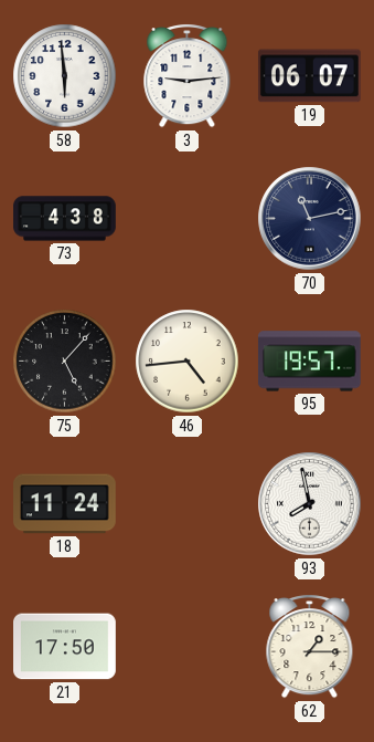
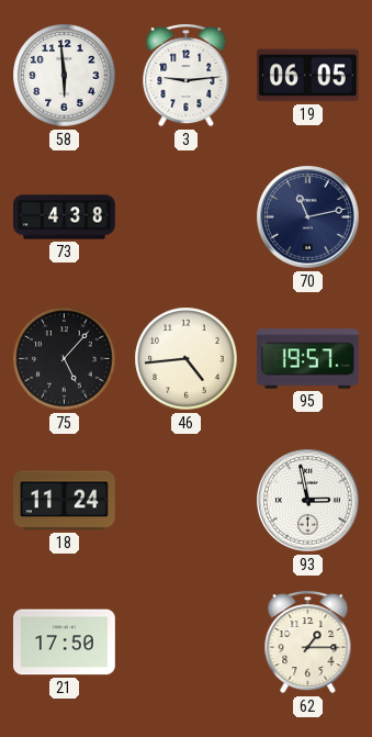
19: 06:07 -> 06:05 (307, 76)
93: 7:58 -> 2:58 (308, 501)
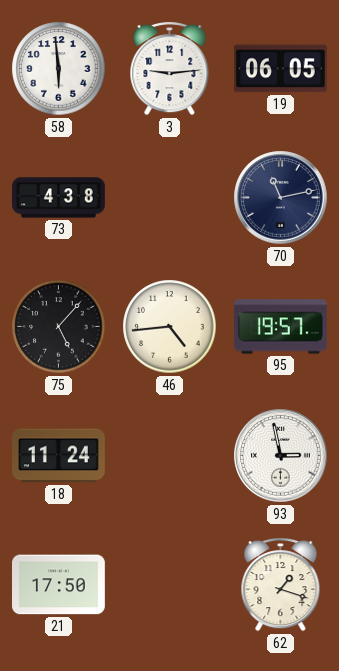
62: 1:15 -> 1:18 (281, 585)
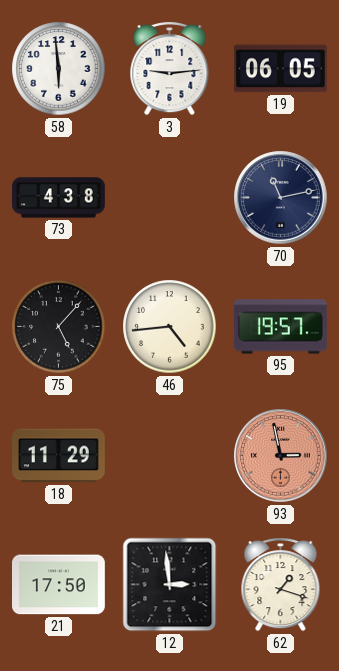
18: 11:24 -> 11:29 (59, 456)
93 dial: white -> salmon (281, 456)
12: none -> 2:59 (170, 585)
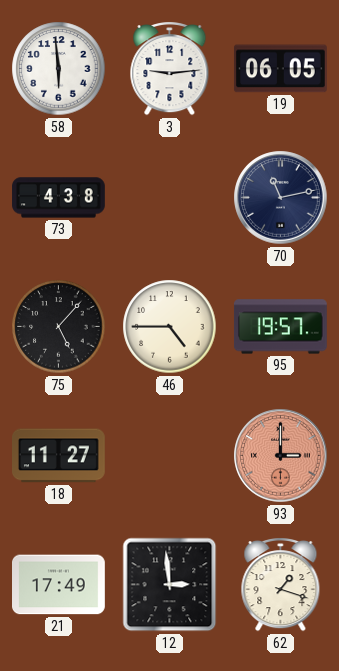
46: 4:44 -> 4:45 (170, 327)
18: 11:29 -> 11:27 (59, 456)
93: 2:58 -> 3:00 (281, 456)
21: 17:50 -> 17:49 (59, 585)
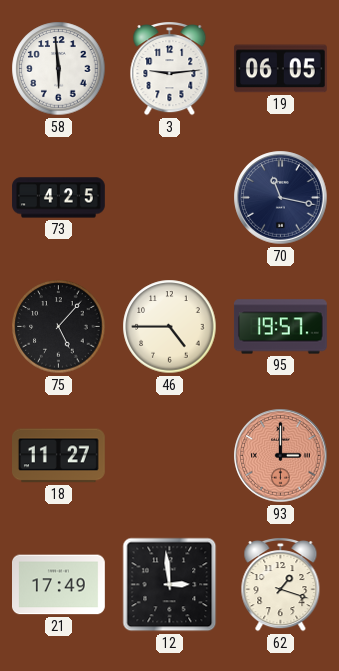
73: 4:38 -> 4:25 (59, 198)
70: 11:13 -> 11:17 (281, 198)
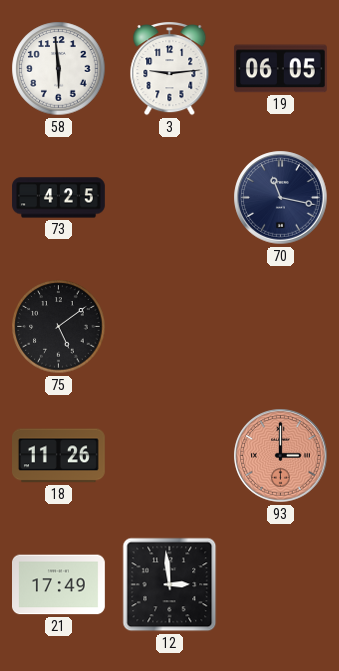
75: 5:07 -> 5:09 (59, 327)
46: 4:45 -> none (170, 327)
95: 19:57 -> none (281, 327)
18: 11:27 -> 11:26 (59, 456)
62: 1:18 -> none (281, 585)
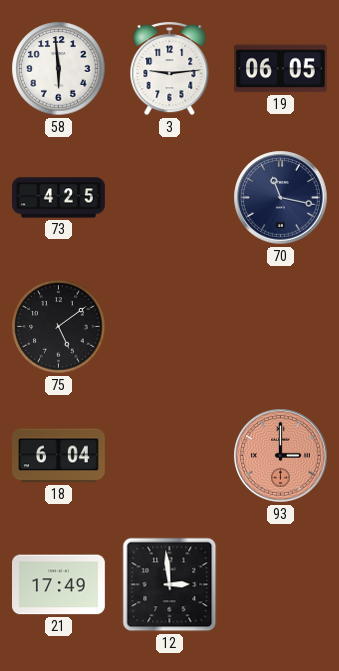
18: 11:26 -> 6:04 (59, 456)
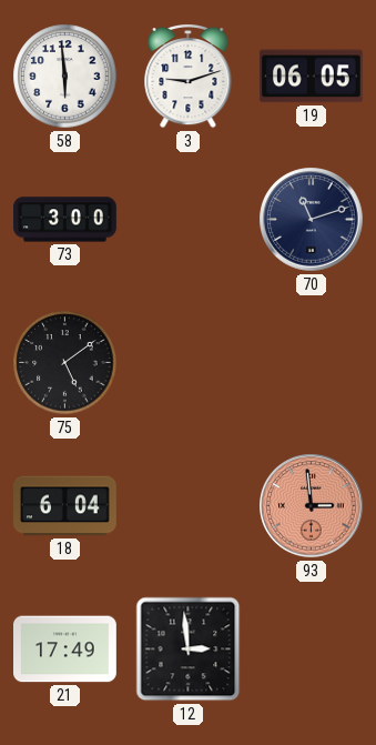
3: 9:14 -> 9:12 (189, 77)
73: 4:25 -> 3:00 (65, 220)
70: 11:17 -> 11:12 (312, 220)
93: 3:00 -> 2:59 (312, 506)
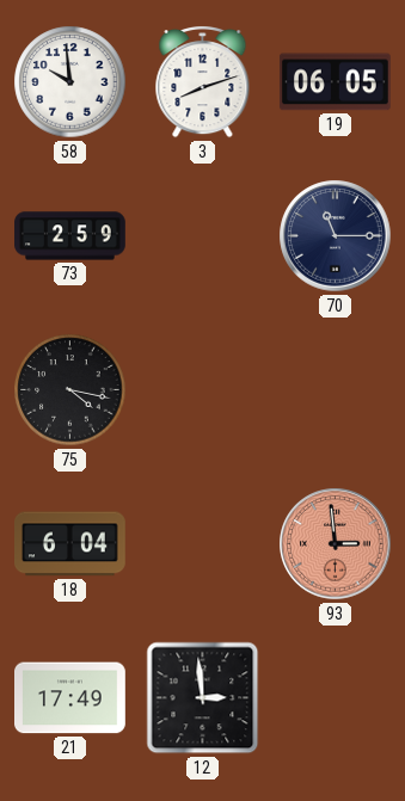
58: 5:59 -> 9:59 (70, 82)
3: 9:12 -> 8:12 (203, 82)
73: 3:00 -> 2:59 (70, 236)
70: 11:12 -> 11:15 (336, 236)
75: 5:09 -> 4:17 (70, 390)
